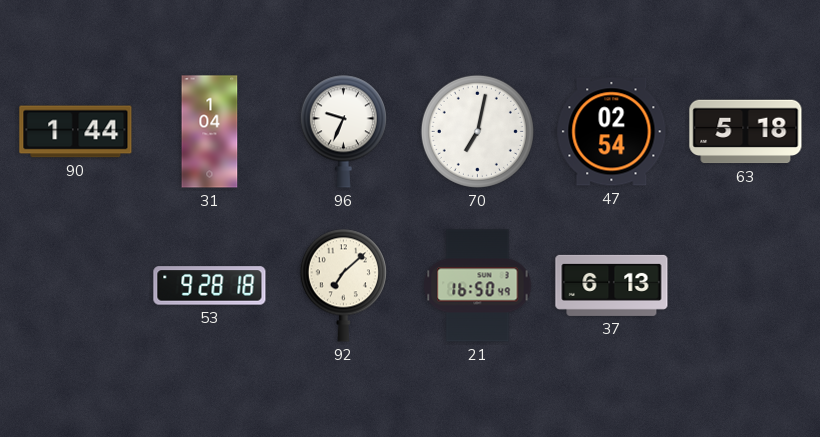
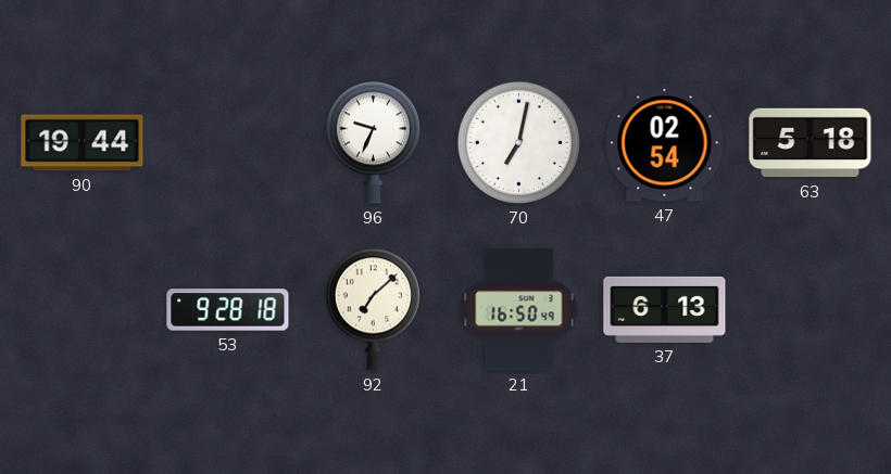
90: 1:44 -> 19:44 (83, 143)
31: 1:04 -> none (210, 132)
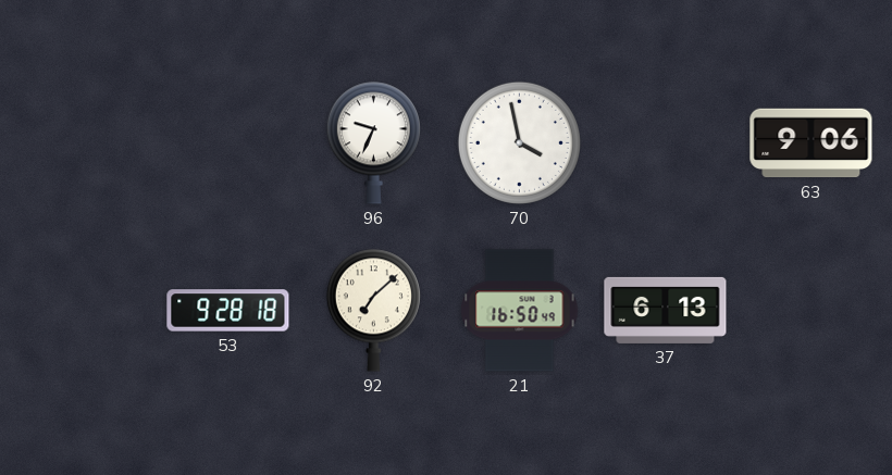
90: 19:44 -> none (83, 143)
70: 7:02 -> 3:58 (519, 142)
47: 02:54 -> none (665, 143)
63: 5:18 -> 9:06 (812, 143)
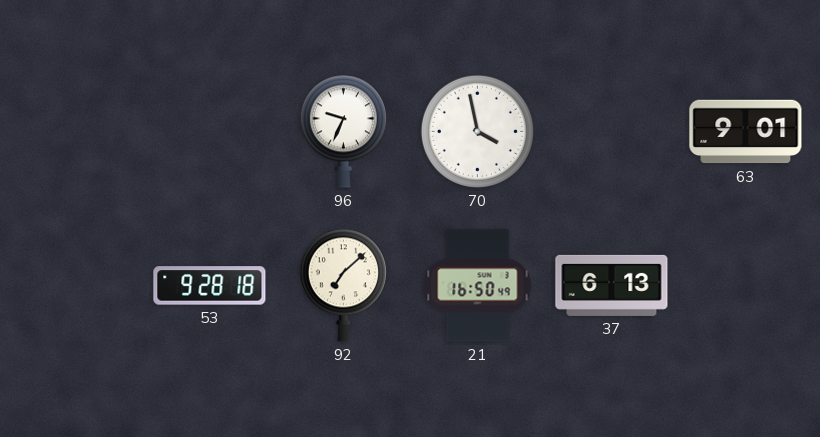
63: 9:06 -> 9:01 (746, 132)
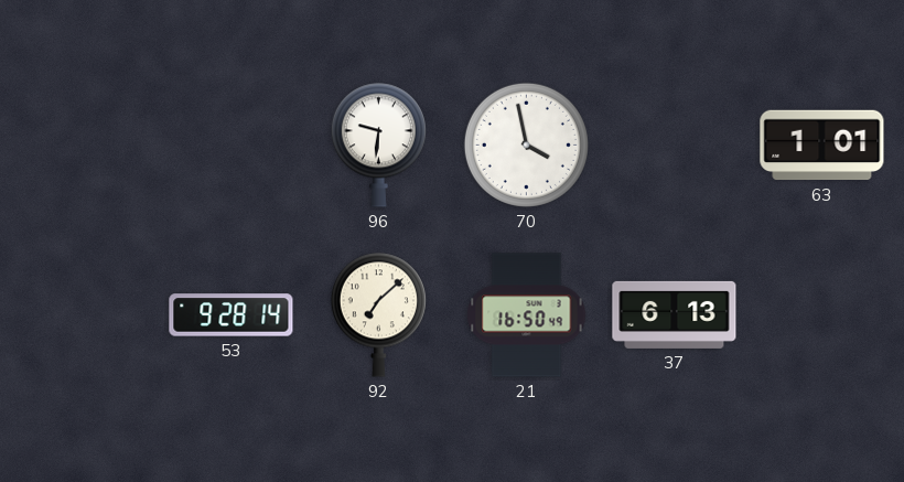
96: 9:34 -> 9:31 (378, 144)
63: 9:01 -> 1:01 (822, 146)
53: 9:28:18 -> 9:28:14 (232, 315)
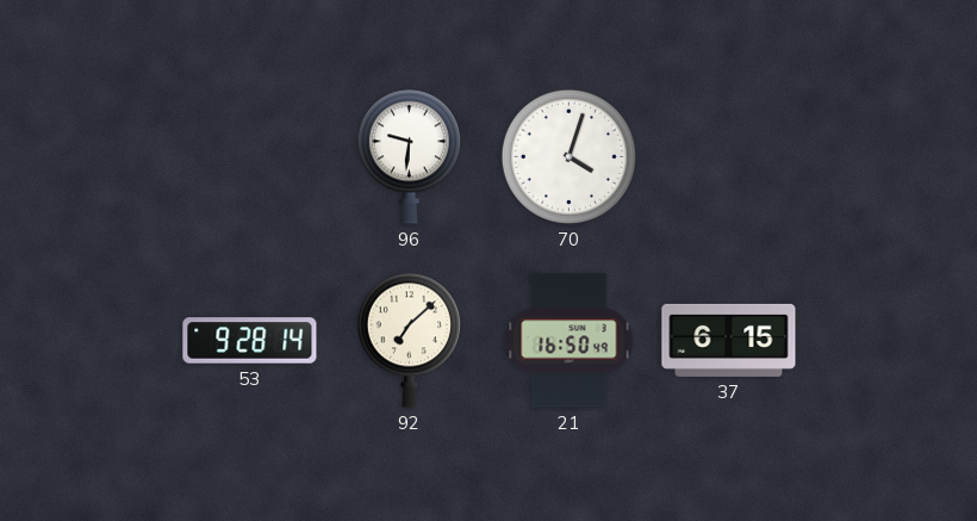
70: 3:58 -> 4:03 (568, 156)
63: 1:01 -> none (822, 146)
37: 6:13 -> 6:15 (729, 340)
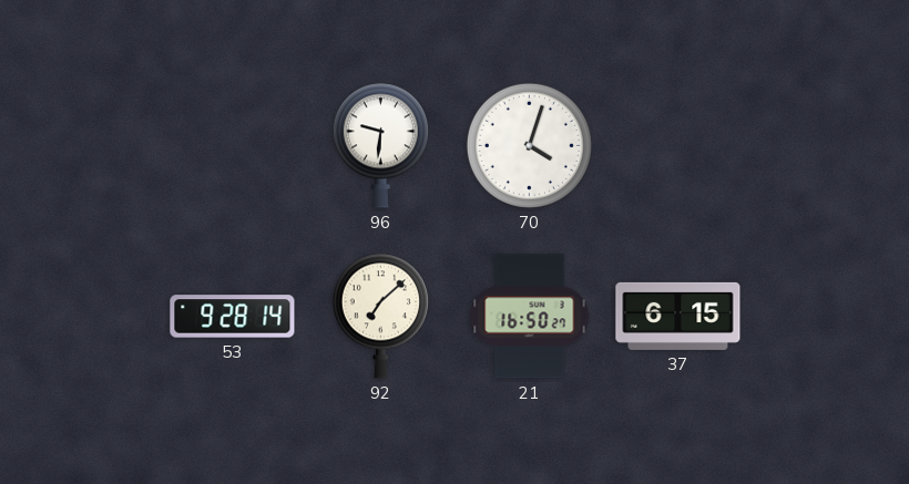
21: 16:50:49 -> 16:50:27 (530, 317)
